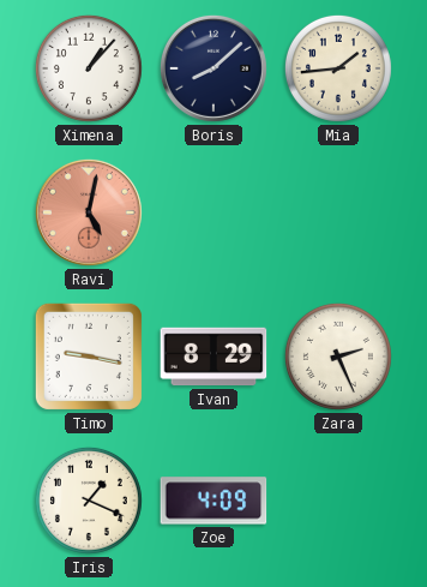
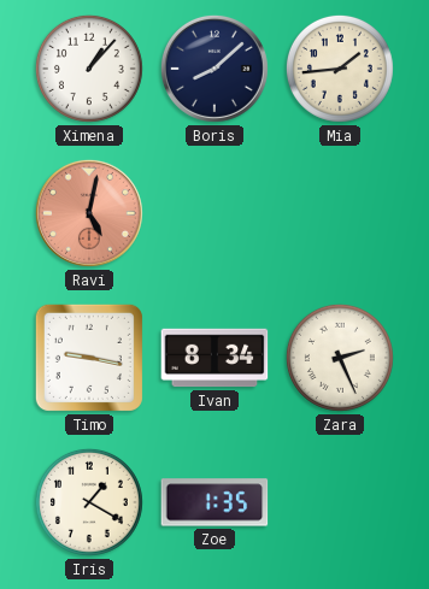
Ivan: 8:29 -> 8:34 (214, 358)
Iris: 1:19 -> 1:20 (89, 502)
Zoe: 4:09 -> 1:35 (214, 502)
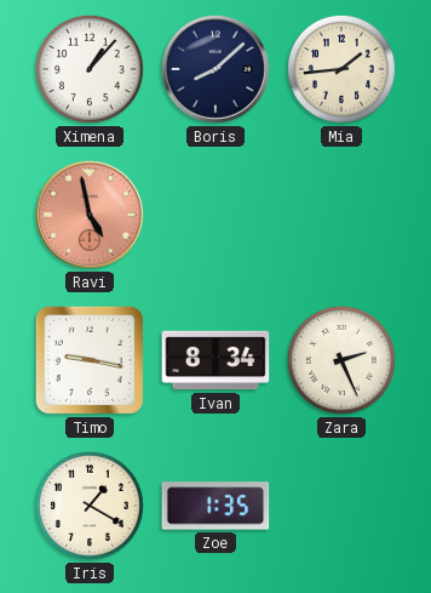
Ravi: 5:02 -> 4:58 (90, 215)
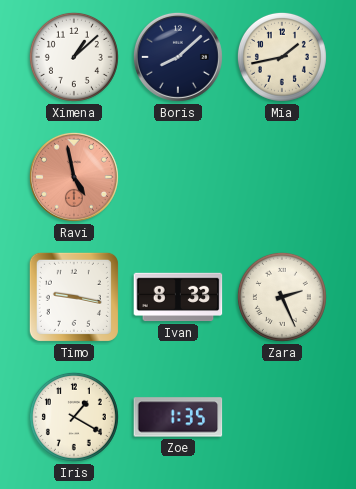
Ximena: 1:07 -> 1:08 (74, 57)
Mia: 1:44 -> 1:43 (282, 57)
Ivan: 8:34 -> 8:33 (178, 297)
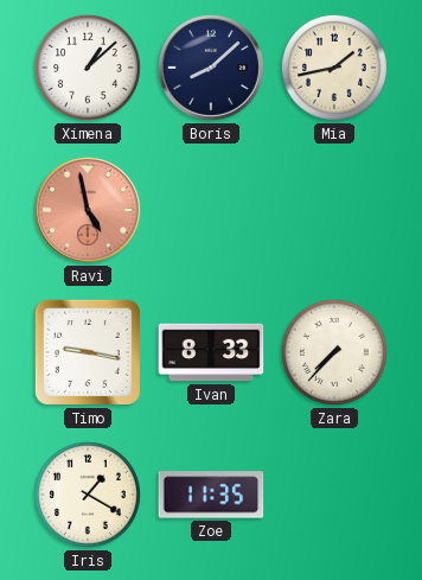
Zara: 2:26 -> 7:37 (334, 352)
Zoe: 1:35 -> 11:35 (211, 495)
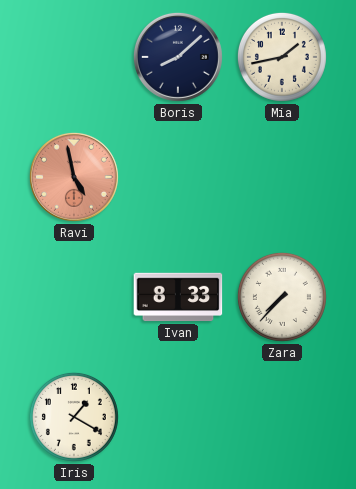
Ximena: 1:08 -> none (88, 68)
Timo: 9:17 -> none (88, 352)
Zoe: 11:35 -> none (211, 495)
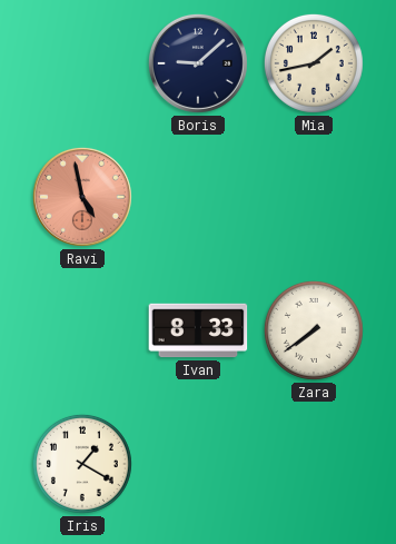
Boris: 8:08 -> 9:08 (198, 63)
Zara: 7:37 -> 7:39 (314, 330)
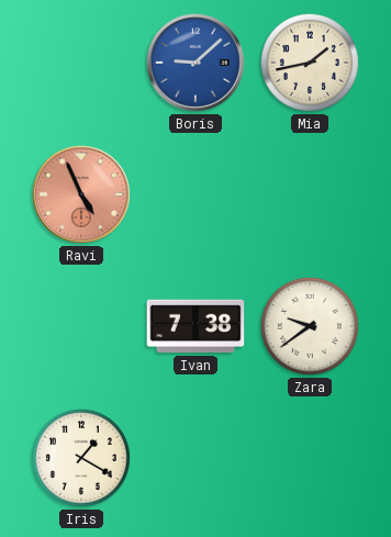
Boris dial: navy -> blue (195, 63)
Ravi: 4:58 -> 4:56 (81, 194)
Ivan: 8:33 -> 7:38 (195, 326)
Zara: 7:39 -> 9:39 (310, 326)
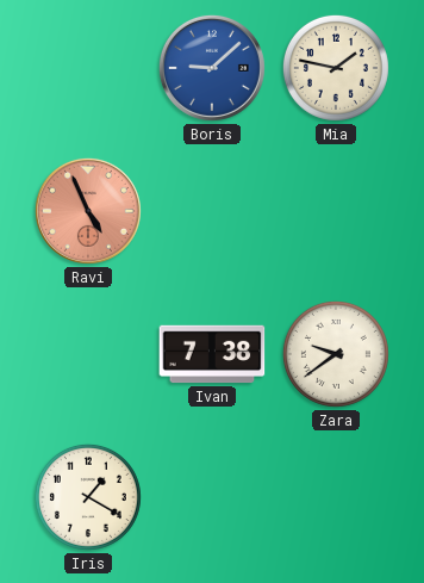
Mia: 1:43 -> 1:47 (336, 68)
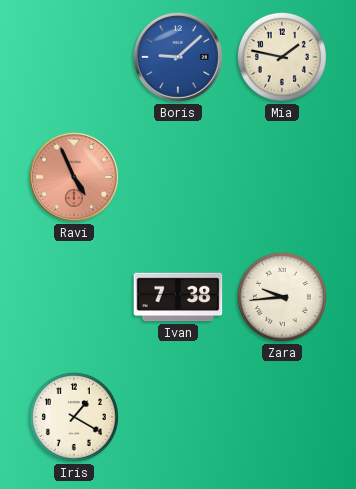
Zara: 9:39 -> 9:44 (282, 297)
